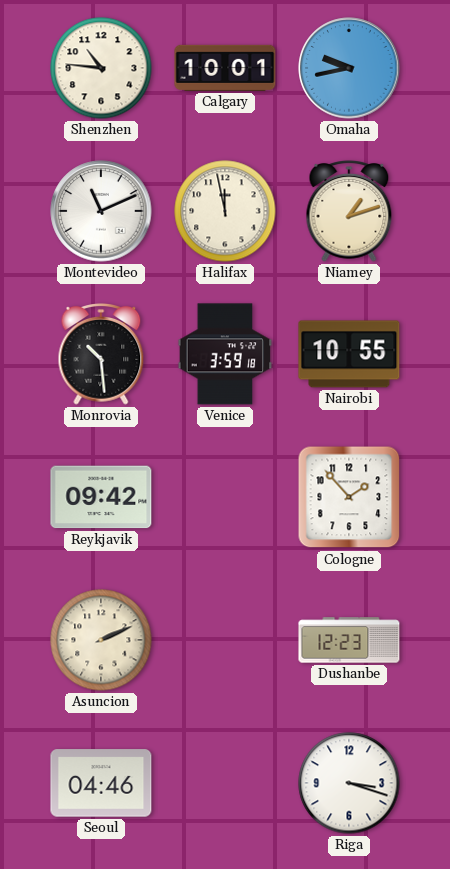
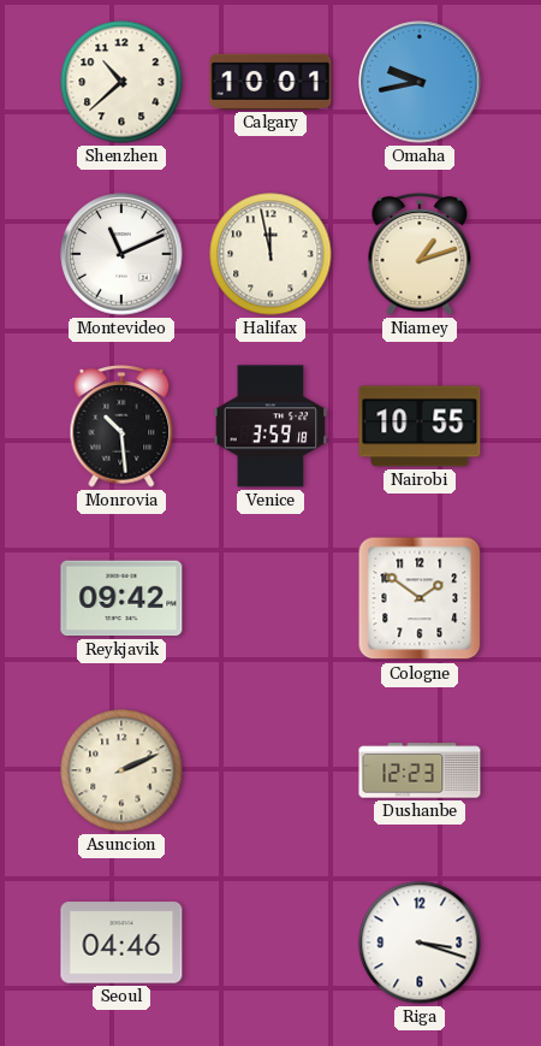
Shenzhen: 10:46 -> 10:38 (121, 82)
Cologne: 1:53 -> 1:51 (420, 598)
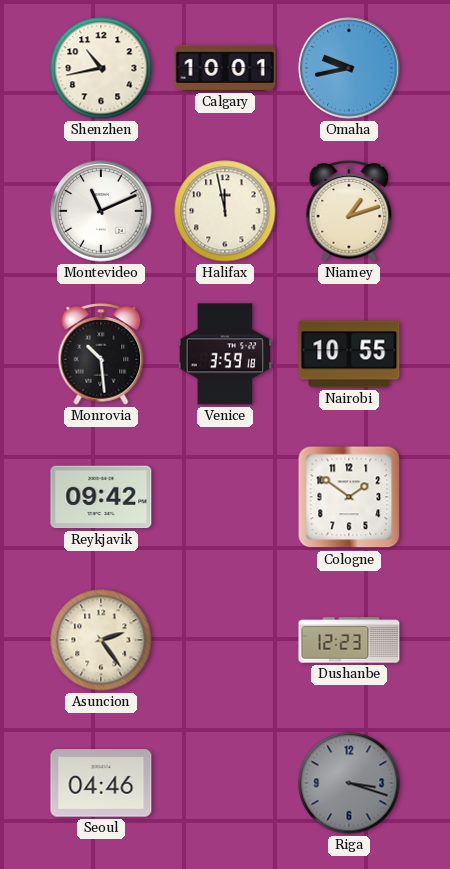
Shenzhen: 10:38 -> 10:43 (101, 68)
Asuncion: 2:11 -> 2:24 (101, 640)
Riga dial: white -> grey (349, 783)
